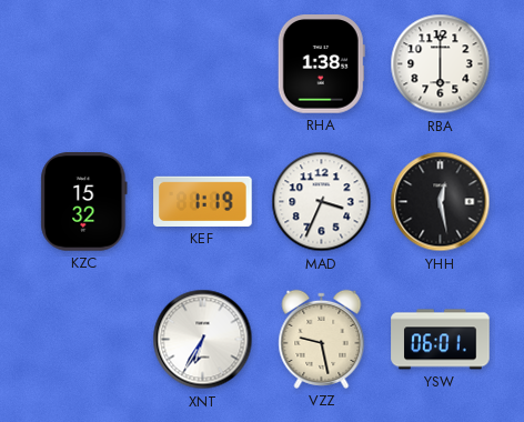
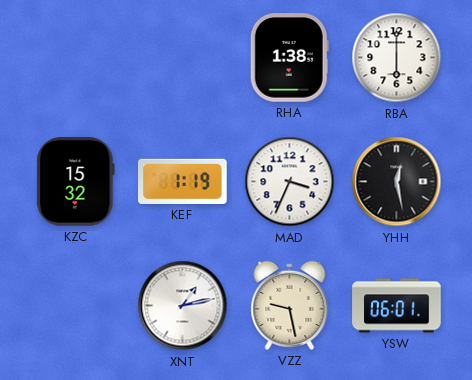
XNT: 6:35 -> 1:13 (183, 306)
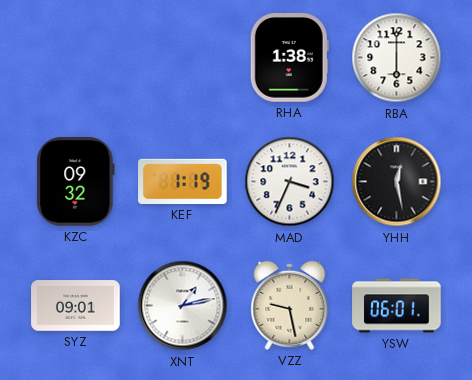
KZC: 15:32 -> 09:32 (76, 182)
SYZ: none -> 09:01 (76, 306)
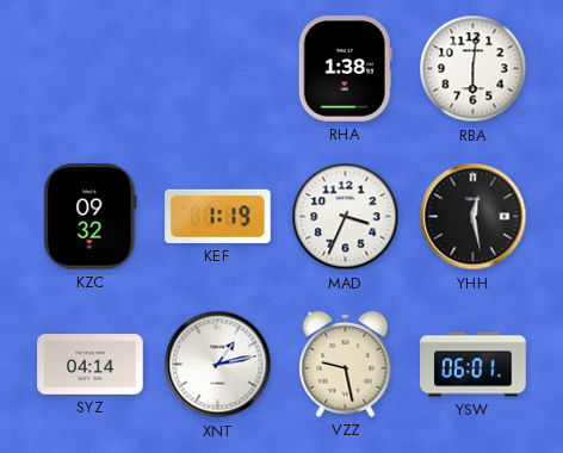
RBA: 6:00 -> 6:01 (474, 69)
SYZ: 09:01 -> 04:14 (91, 365)
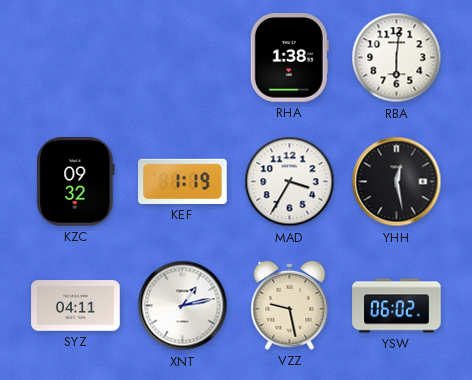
MAD: 3:34 -> 3:35 (290, 182)
SYZ: 04:14 -> 04:11 (76, 306)
YSW: 06:01 -> 06:02 (397, 306)
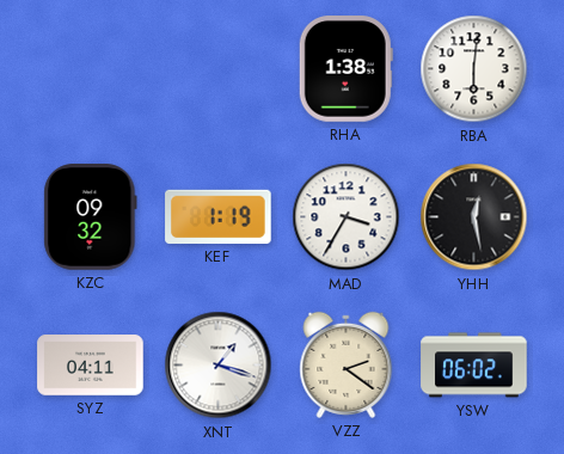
XNT: 1:13 -> 1:18 (219, 366)
VZZ: 9:28 -> 2:21 (347, 364)
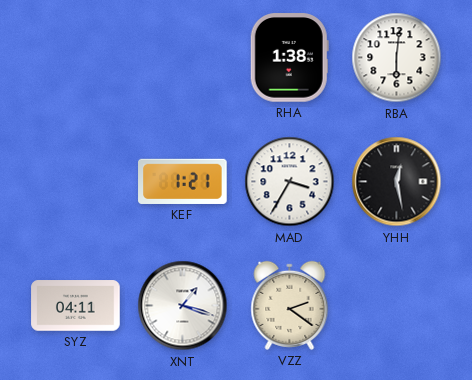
KZC: 09:32 -> none (91, 217)
KEF: 1:19 -> 1:21 (183, 181)
YSW: 06:02 -> none (474, 366)
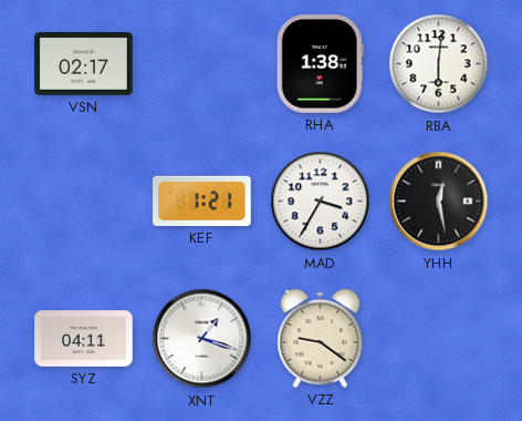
VSN: none -> 02:17 (84, 64)
VZZ: 2:21 -> 9:21 (321, 338)
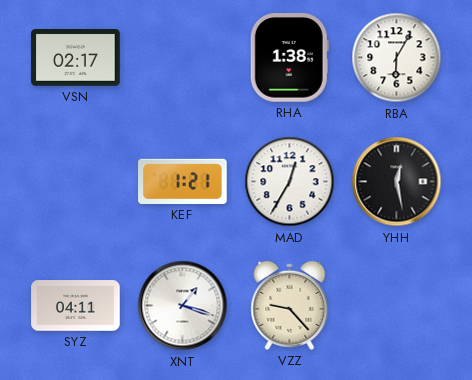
RBA: 6:01 -> 6:05 (397, 58)
MAD: 3:35 -> 12:35 (290, 182)
VZZ: 9:21 -> 9:23 (290, 305)
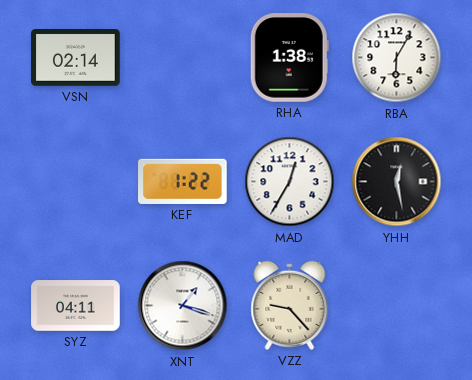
VSN: 02:17 -> 02:14 (76, 58)
KEF: 1:21 -> 1:22 (183, 181)
